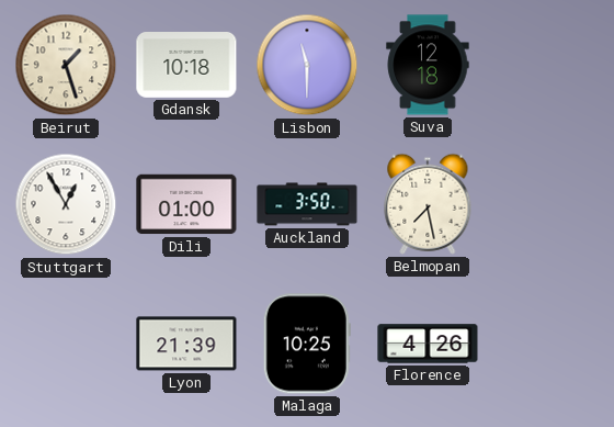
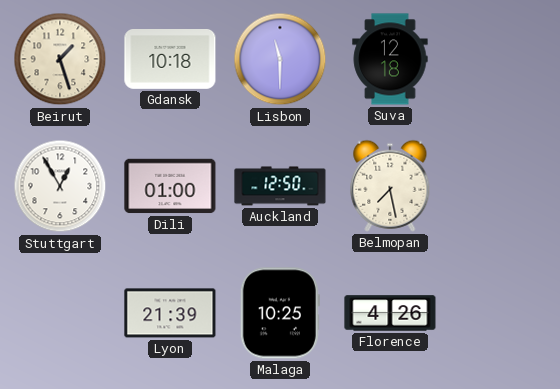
Auckland: 3:50 -> 12:50 (280, 186)
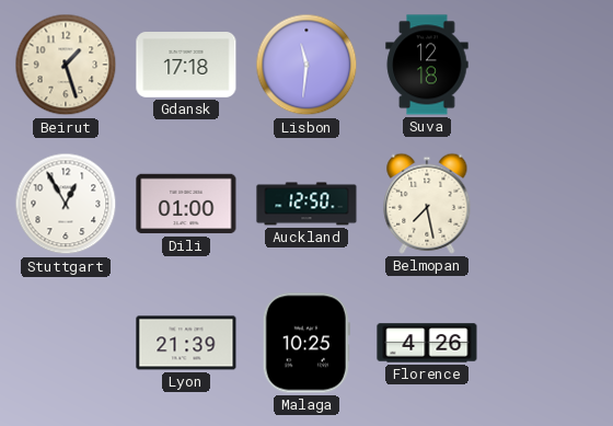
Gdansk: 10:18 -> 17:18 (186, 66)
Lisbon: 11:30 -> 11:31 (307, 65)
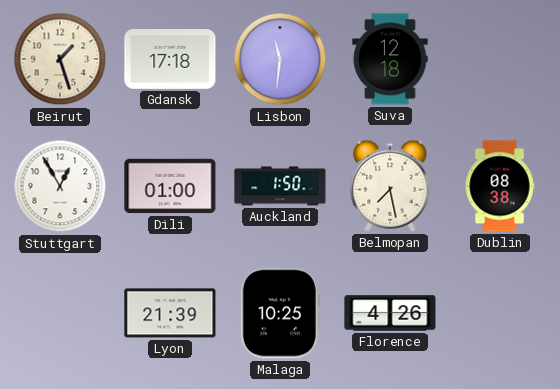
Auckland: 12:50 -> 1:50 (280, 186)
Dublin: none -> 08:38 (500, 186)
